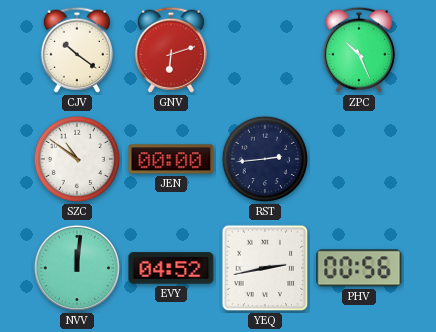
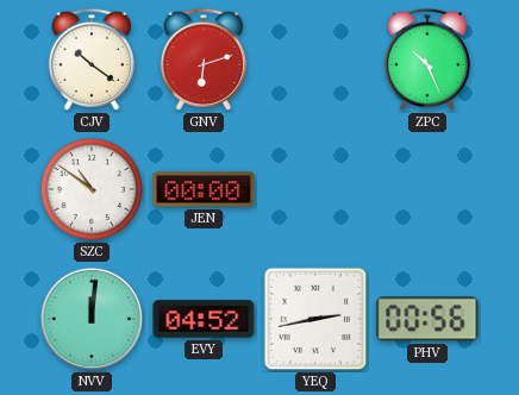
RST: 2:44 -> none (265, 159)
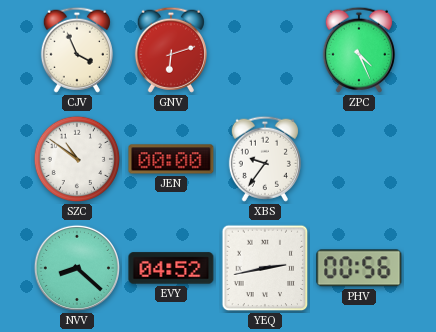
CJV: 10:21 -> 3:56 (77, 50)
ZPC: 10:26 -> 4:26 (359, 50)
XBS: none -> 9:36 (265, 159)
NVV: 12:01 -> 8:22 (77, 268)
